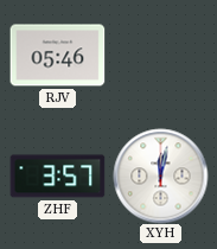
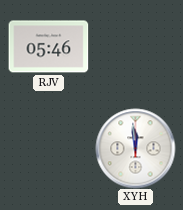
ZHF: 3:57 -> none (57, 177)
XYH: 12:02 -> 11:59 (135, 148)
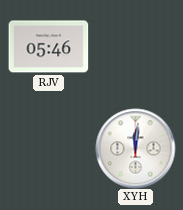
XYH: 11:59 -> 12:01 (135, 148)
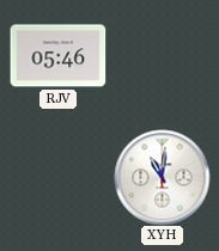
XYH: 12:01 -> 11:01 (162, 177)
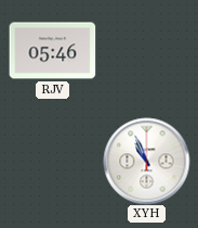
XYH: 11:01 -> 10:56 (146, 161)
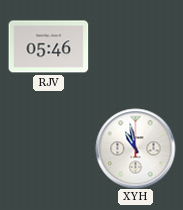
XYH: 10:56 -> 10:58 (135, 148)
